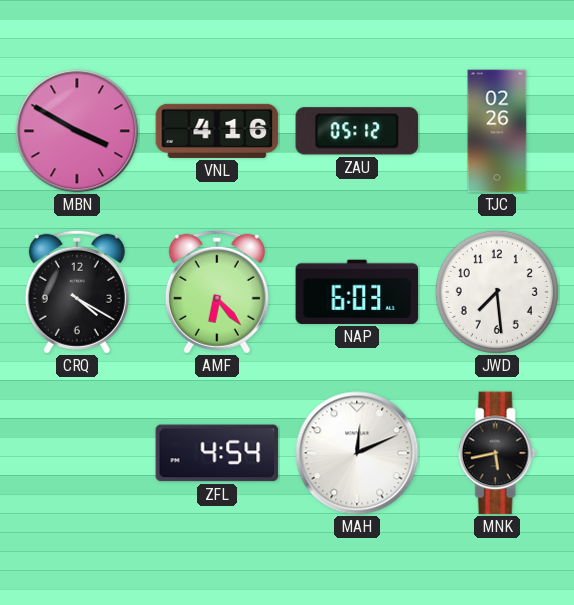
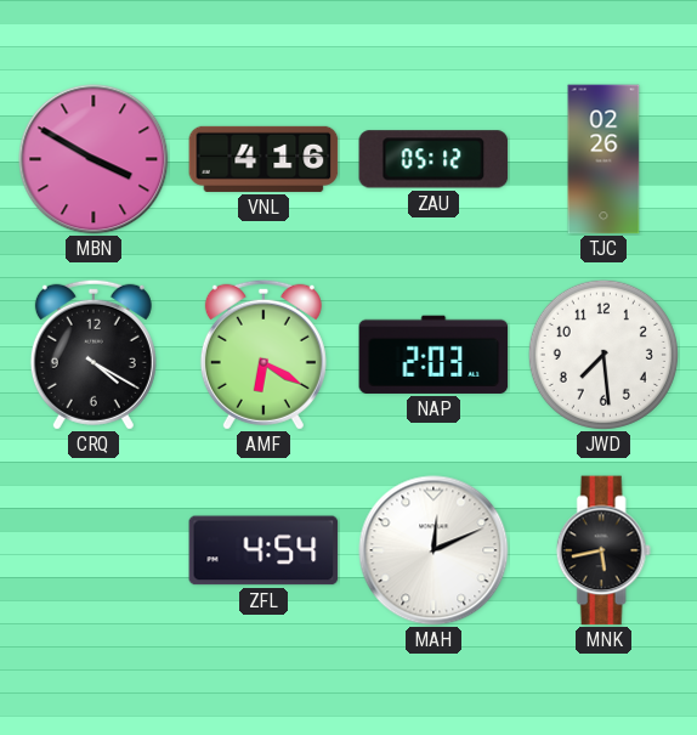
AMF: 6:23 -> 6:20 (263, 355)
NAP: 6:03 -> 2:03 (433, 355)
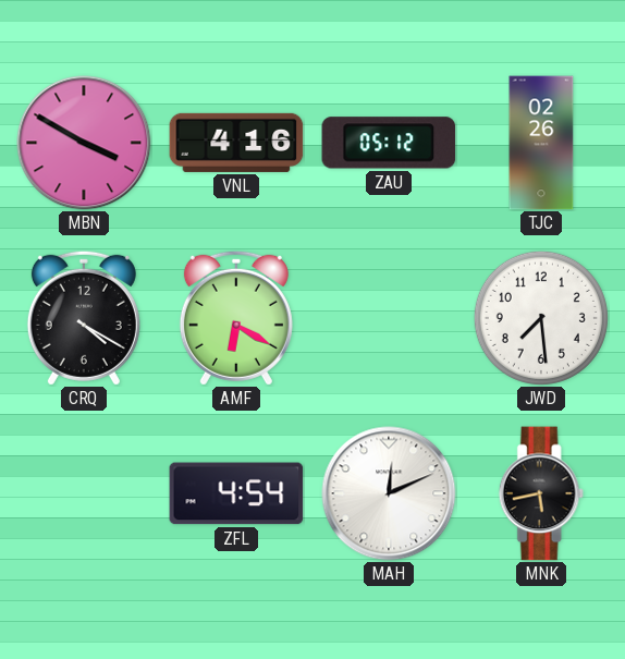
NAP: 2:03 -> none (433, 355)
